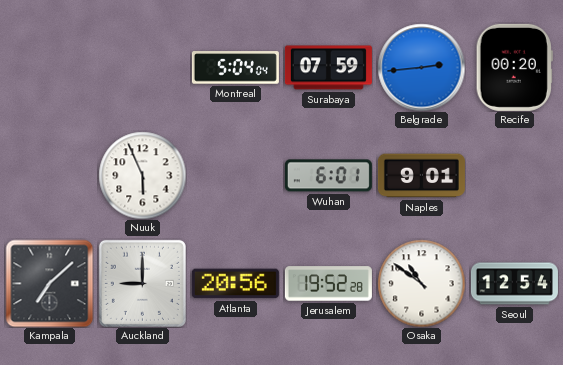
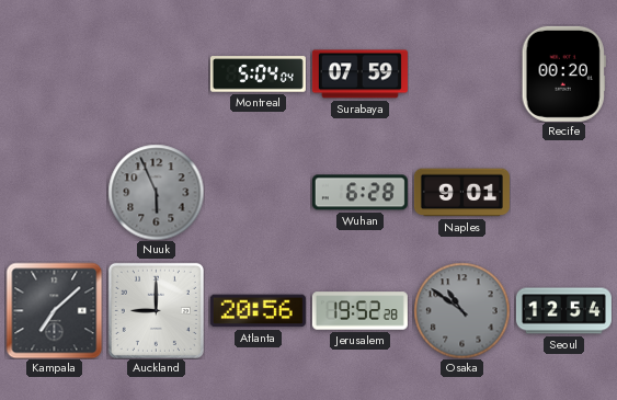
Belgrade: 2:44 -> none (421, 67)
Nuuk dial: white -> grey (156, 192)
Wuhan: 6:01 -> 6:28 (359, 193)
Osaka dial: white -> grey (461, 310)
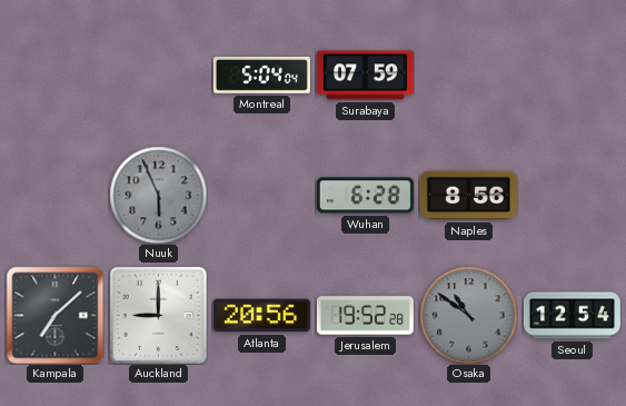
Recife: 00:20 -> none (563, 73)
Naples: 9:01 -> 8:56 (468, 196)
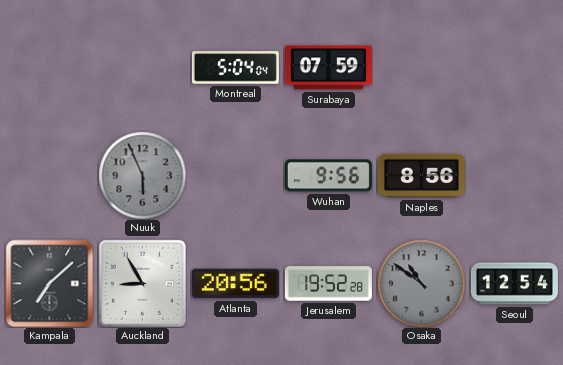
Wuhan: 6:28 -> 9:56 (328, 176)
Auckland: 9:00 -> 8:55 (142, 283)
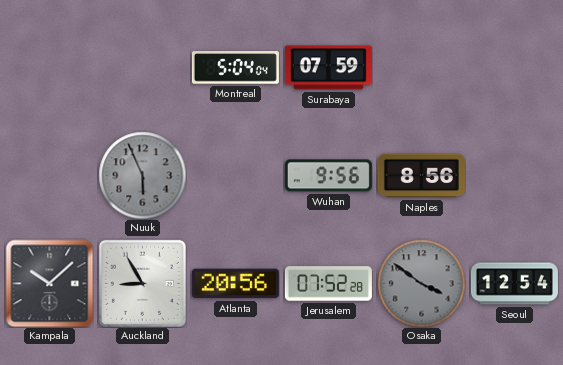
Kampala: 7:08 -> 10:08 (49, 283)
Jerusalem: 19:52 -> 07:52 (328, 284)
Osaka: 10:51 -> 3:51 (421, 283)
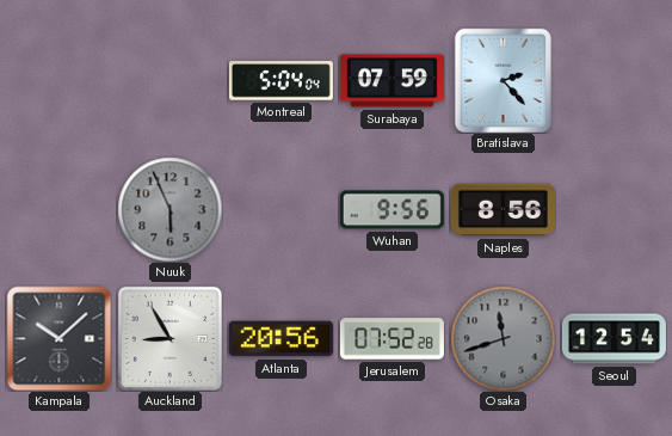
Bratislava: none -> 2:23 (503, 80)
Osaka: 3:51 -> 11:42 (503, 338)
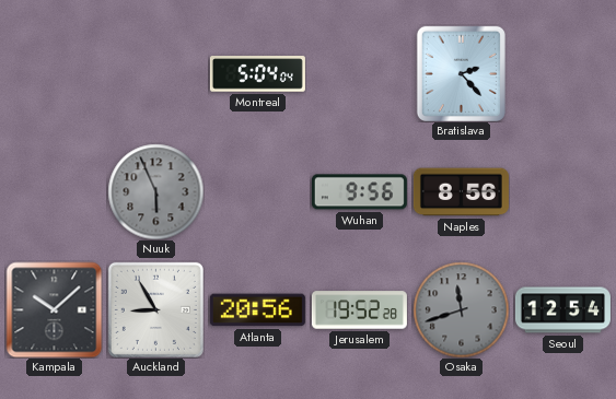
Surabaya: 07:59 -> none (392, 81)
Jerusalem: 07:52 -> 19:52 (359, 310)
